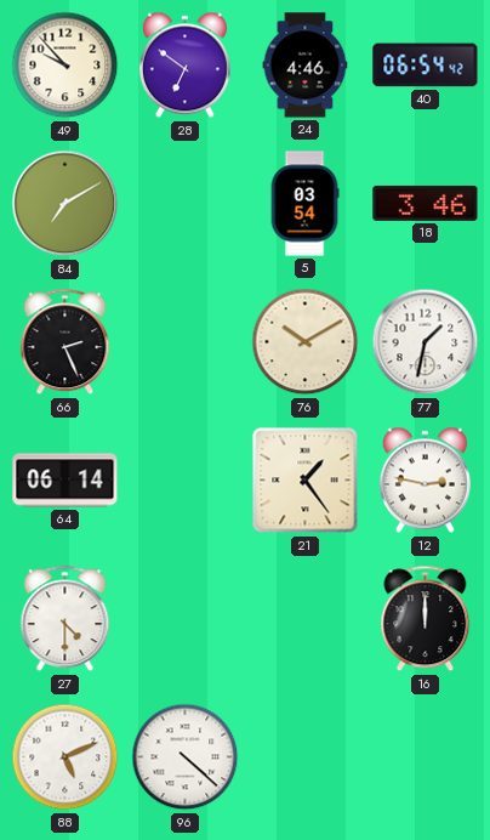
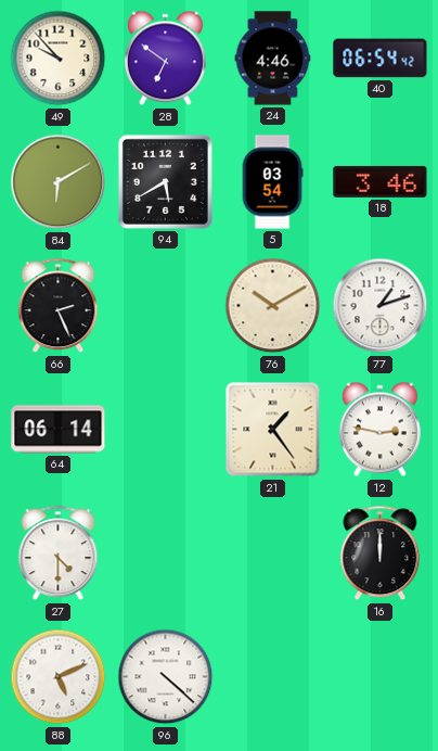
84: 7:10 -> 6:10 (59, 182)
94: none -> 5:40 (165, 181)
77: 1:32 -> 1:12 (381, 306)
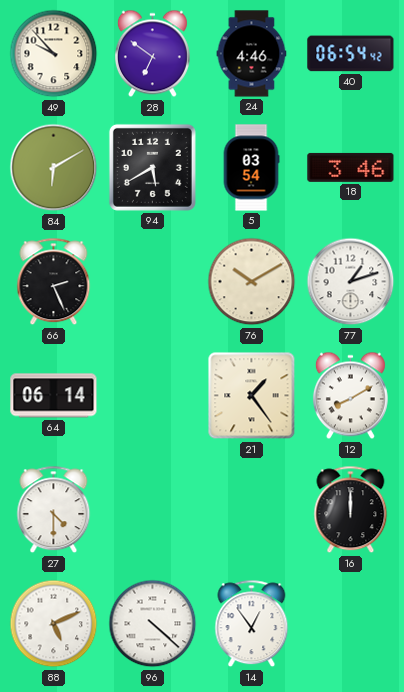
12: 2:47 -> 8:10 (350, 396)
14: none -> 12:54 (252, 624)
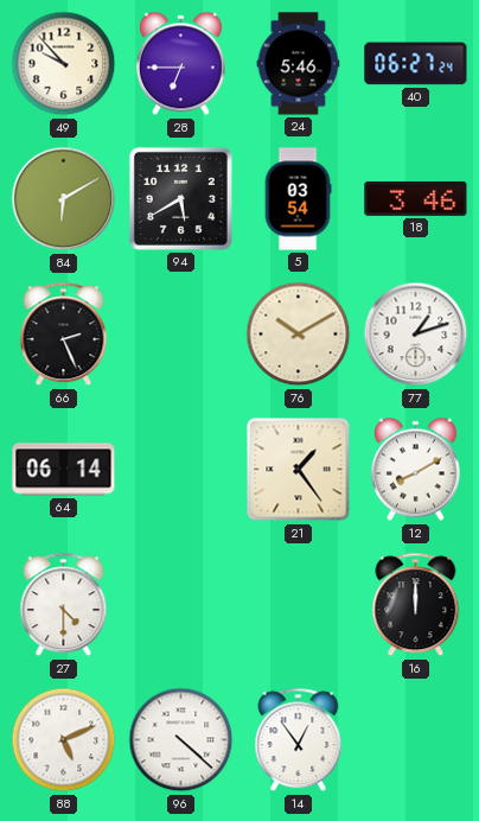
28: 6:51 -> 6:45 (180, 64)
24: 4:46 -> 5:46 (299, 64)
40: 06:54 -> 06:27 (416, 64)
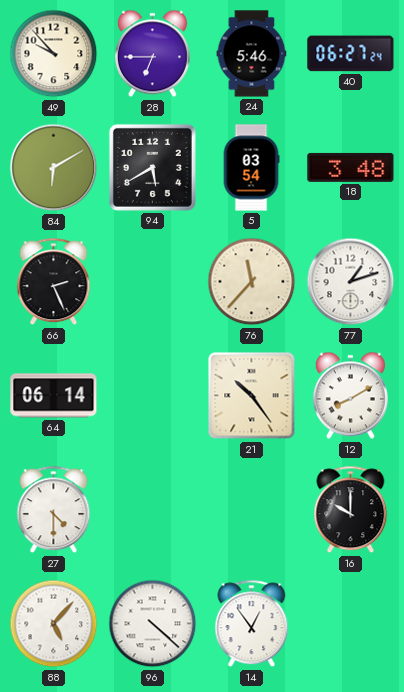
18: 3:46 -> 3:48 (351, 167)
76: 10:10 -> 11:37 (252, 282)
21: 1:24 -> 10:24 (252, 396)
16: 12:00 -> 10:00 (351, 510)
88: 5:11 -> 5:07 (54, 624)
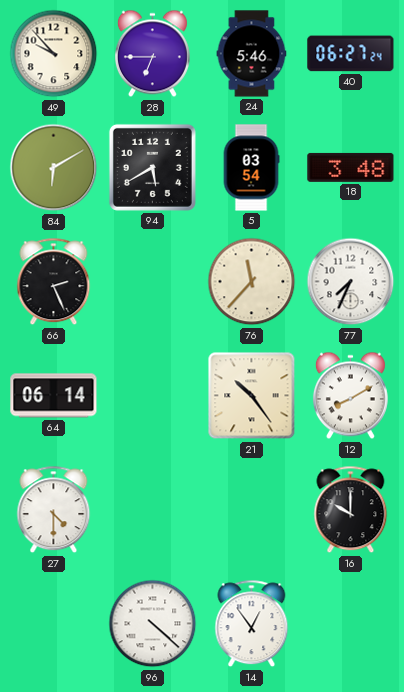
77: 1:12 -> 7:34 (351, 282)
88: 5:07 -> none (54, 624)
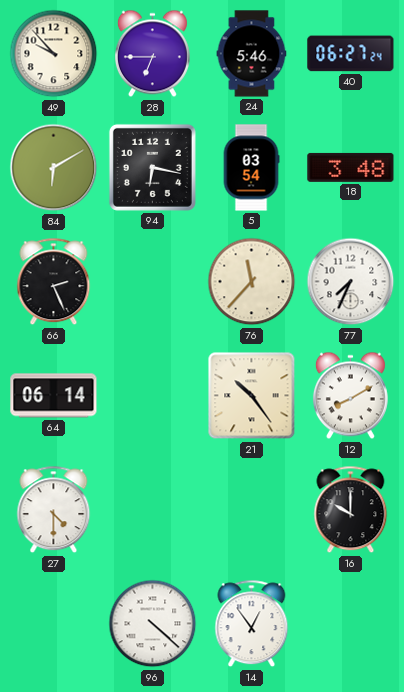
94: 5:40 -> 6:17 (152, 167)
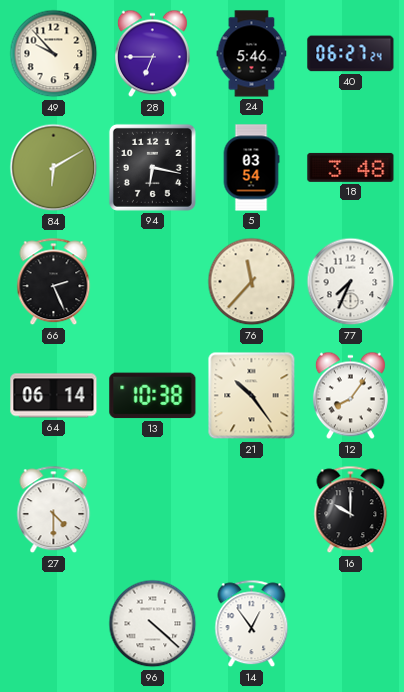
13: none -> 10:38 (153, 396)
12: 8:10 -> 8:06 (350, 396)
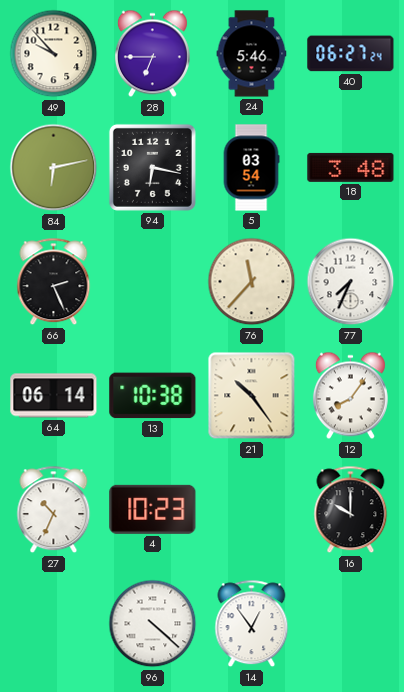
84: 6:10 -> 6:13 (54, 168)
27: 4:30 -> 10:34 (54, 510)
4: none -> 10:23 (153, 509)
